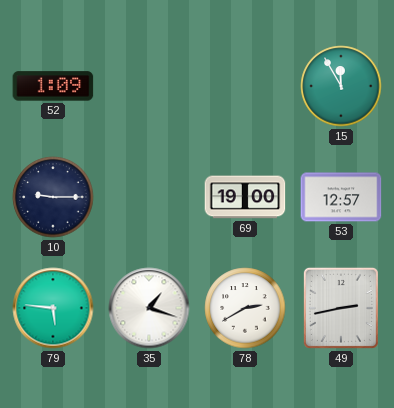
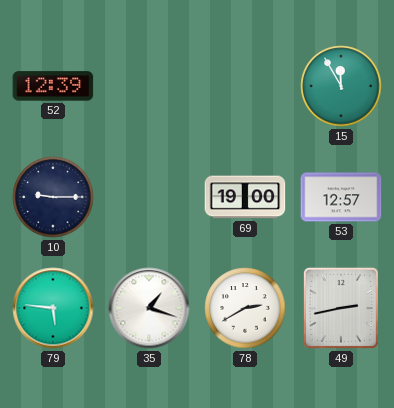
52: 1:09 -> 12:39 (53, 86)
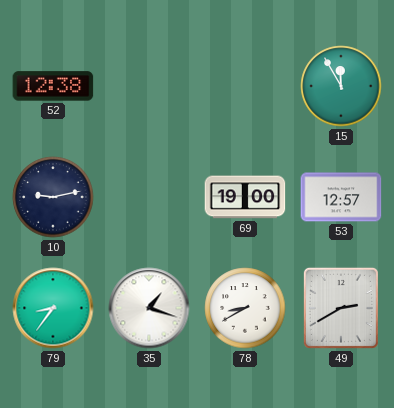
52: 12:39 -> 12:38 (53, 86)
10: 9:15 -> 9:13 (53, 197)
79: 5:46 -> 8:36 (53, 308)
78: 2:40 -> 8:40 (245, 308)
49: 2:43 -> 2:40 (341, 308)
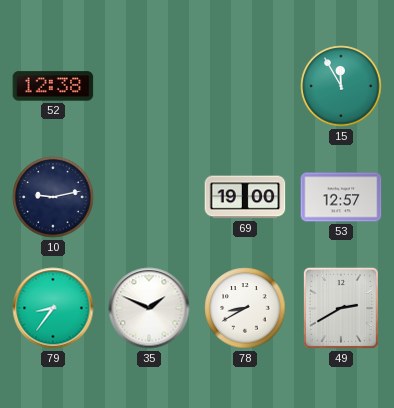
35: 1:18 -> 1:49 (149, 308)
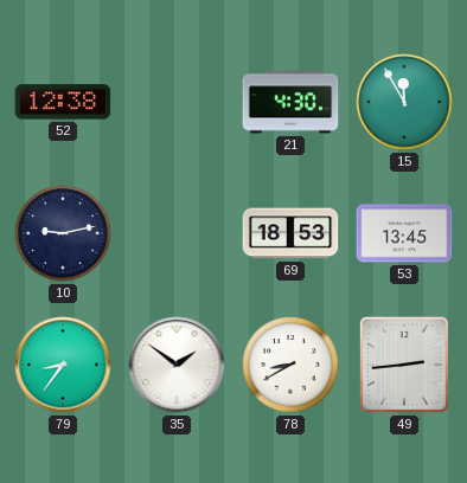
21: none -> 4:30 (290, 102)
69: 19:00 -> 18:53 (290, 233)
53: 12:57 -> 13:45 (404, 233)
35: 1:49 -> 1:51 (177, 365)
49: 2:40 -> 2:44 (404, 365)
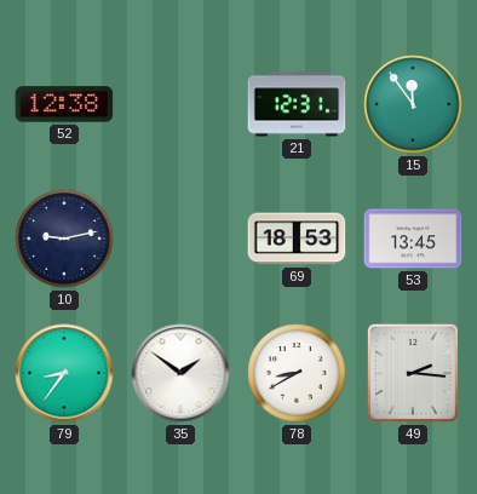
21: 4:30 -> 12:31 (297, 104)
15: 11:55 -> 11:54 (413, 104)
49: 2:44 -> 2:16 (413, 373)
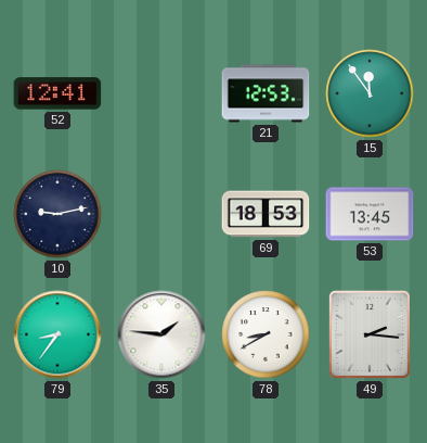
52: 12:38 -> 12:41 (57, 93)
21: 12:31 -> 12:53 (266, 93)
35: 1:51 -> 1:46 (161, 334)
